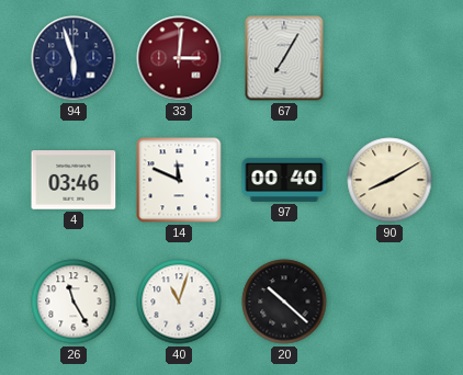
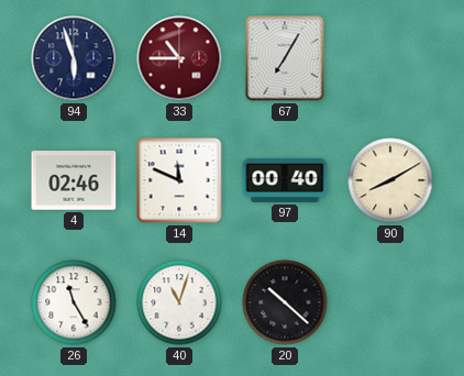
33: 3:01 -> 10:45 (179, 58)
4: 03:46 -> 02:46 (74, 180)
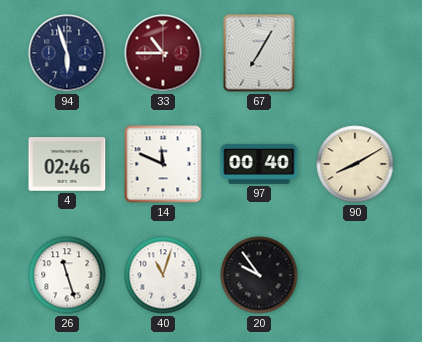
26: 11:25 -> 11:27 (67, 275)
20: 10:22 -> 9:54 (259, 275)
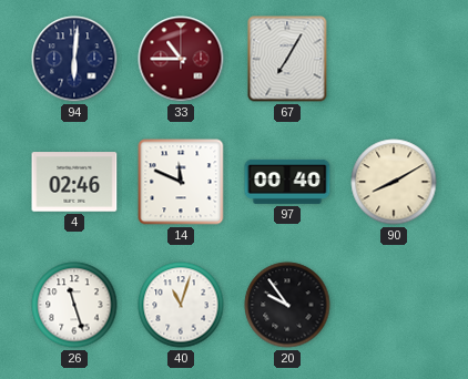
94: 5:57 -> 6:01 (74, 59)
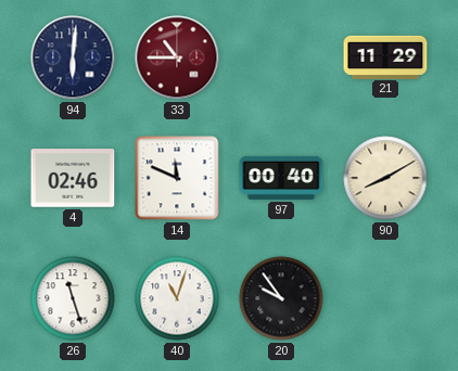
67: 7:05 -> none (287, 59)
21: none -> 11:29 (385, 56)
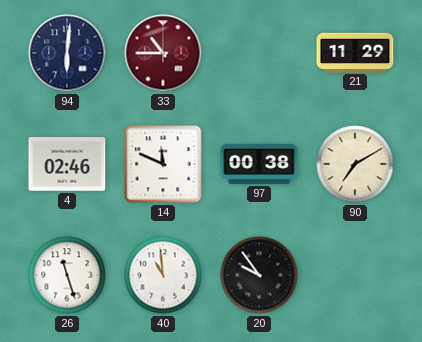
97: 00:40 -> 00:38 (259, 164)
90: 8:10 -> 7:10 (355, 164)
40: 11:03 -> 10:59 (163, 275)
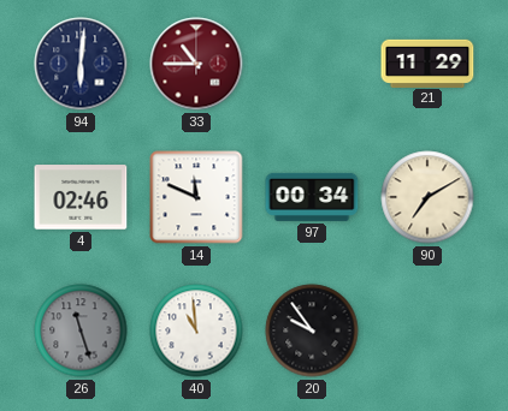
97: 00:38 -> 00:34 (312, 197)
26 dial: white -> grey (81, 330)
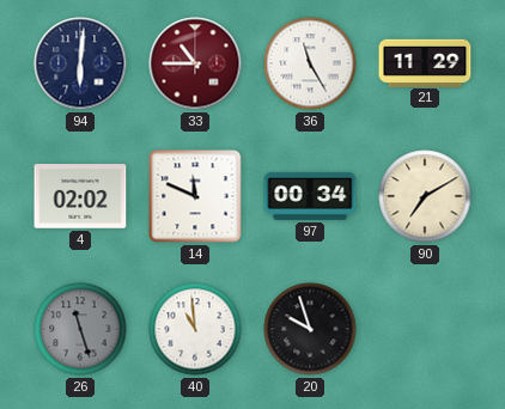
36: none -> 11:25 (310, 63)
4: 02:46 -> 02:02 (80, 196)
20: 9:54 -> 9:57 (310, 329)
